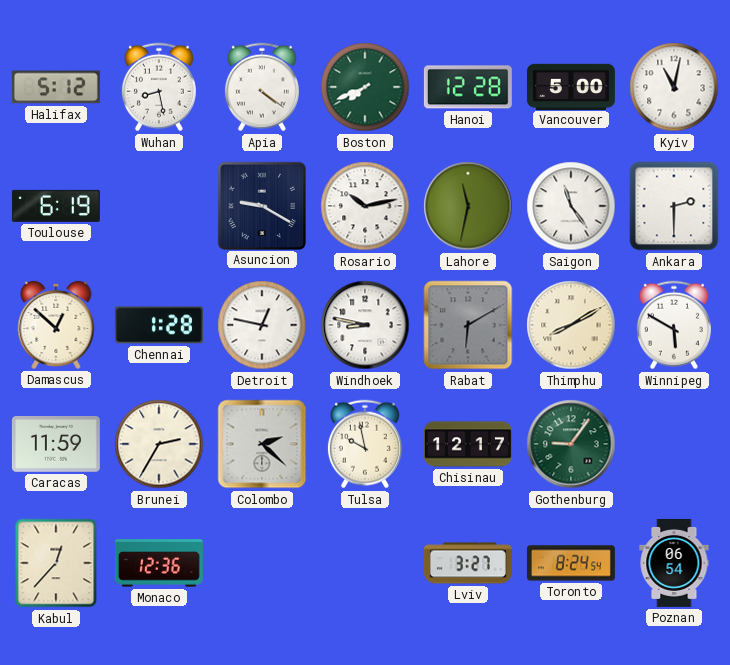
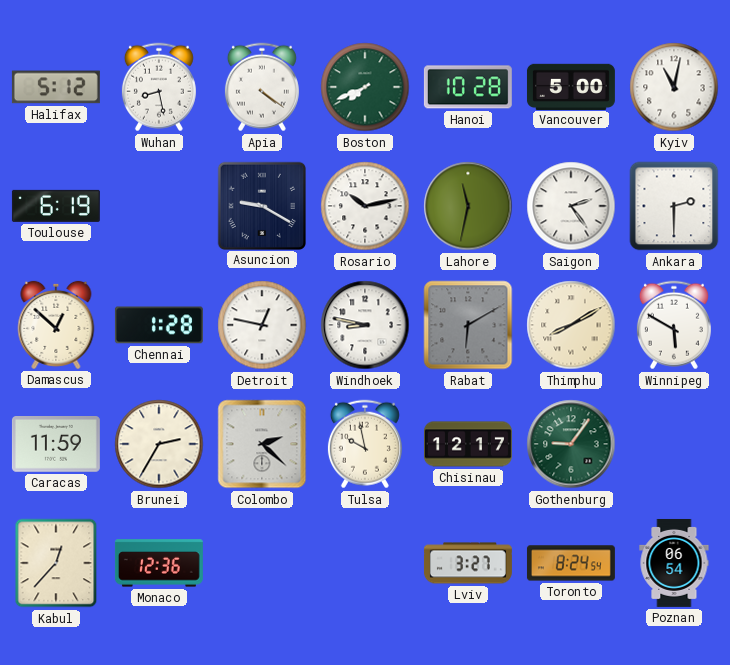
Hanoi: 12:28 -> 10:28 (468, 87)
Saigon: 11:24 -> 2:24 (571, 206)
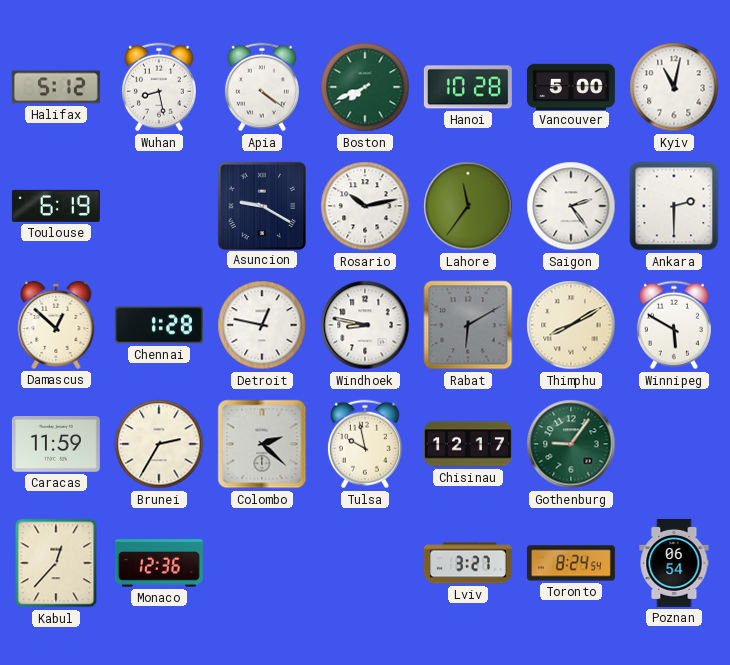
Lahore: 11:32 -> 11:36 (468, 206)
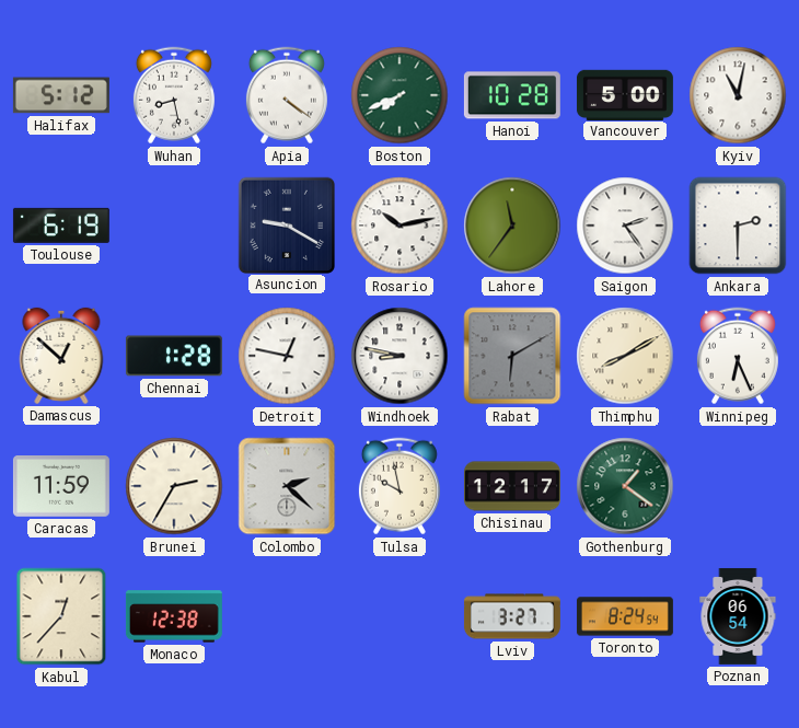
Winnipeg: 5:50 -> 6:26 (738, 356)
Gothenburg: 9:06 -> 1:21 (625, 486)
Monaco: 12:36 -> 12:38 (174, 616)
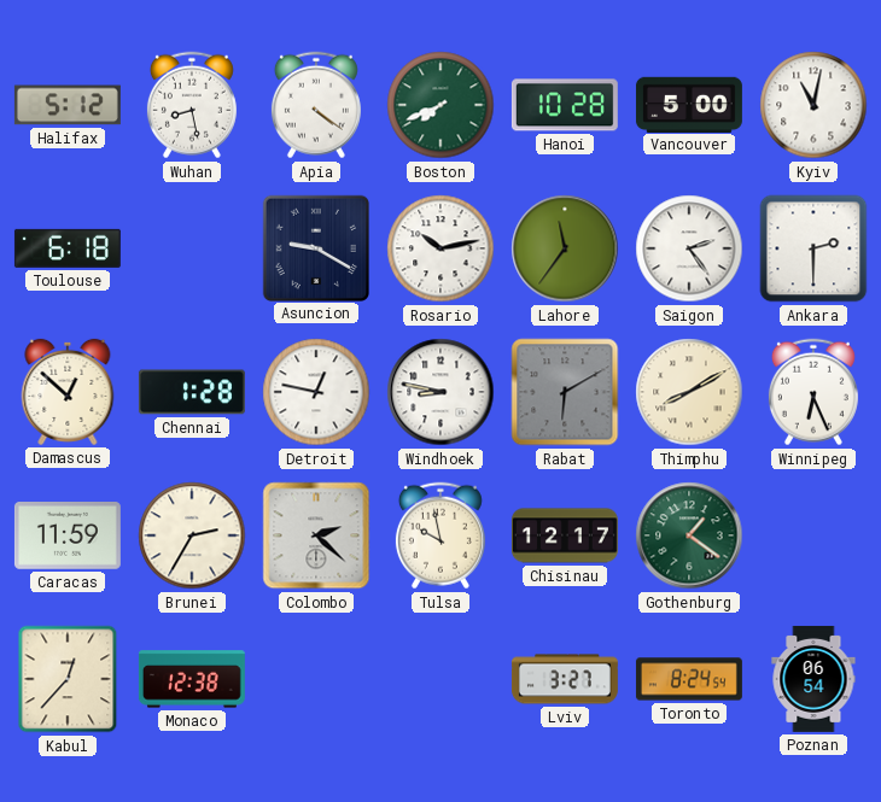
Toulouse: 6:19 -> 6:18 (68, 248)
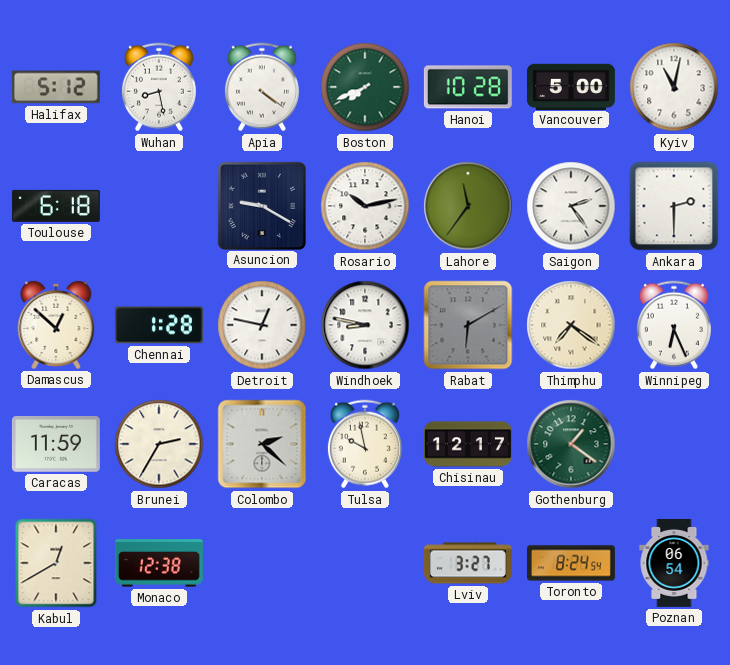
Thimphu: 8:10 -> 7:21 (571, 325)
Kabul: 12:37 -> 12:40 (56, 563)
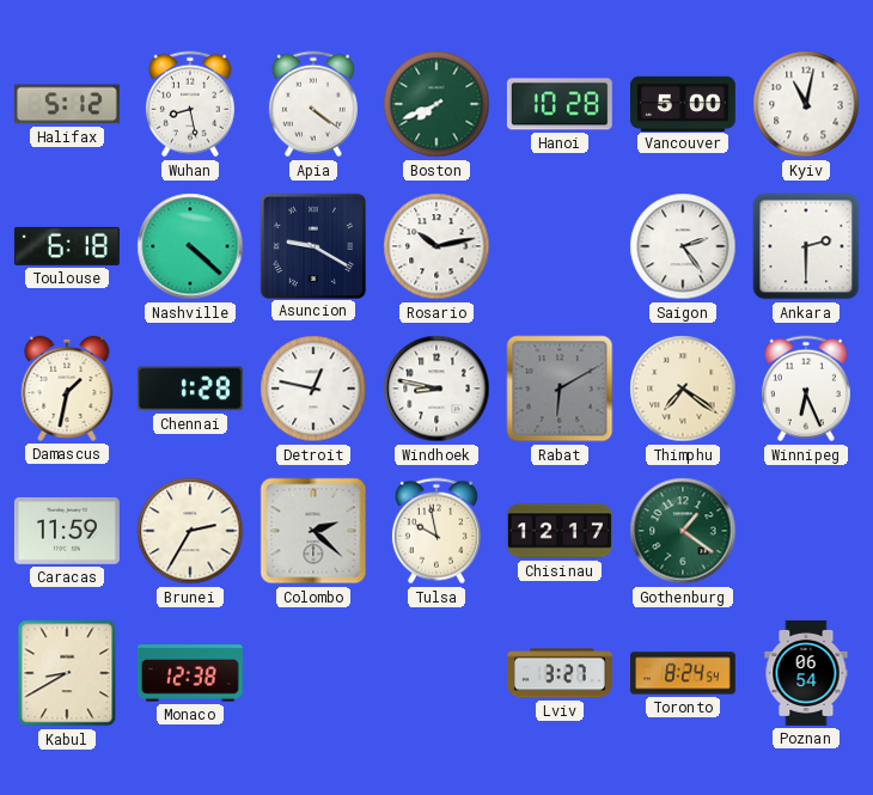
Nashville: none -> 4:22 (190, 246)
Lahore: 11:36 -> none (468, 206)
Damascus: 12:52 -> 1:32 (67, 389)
Kabul: 12:40 -> 8:40 (67, 673)
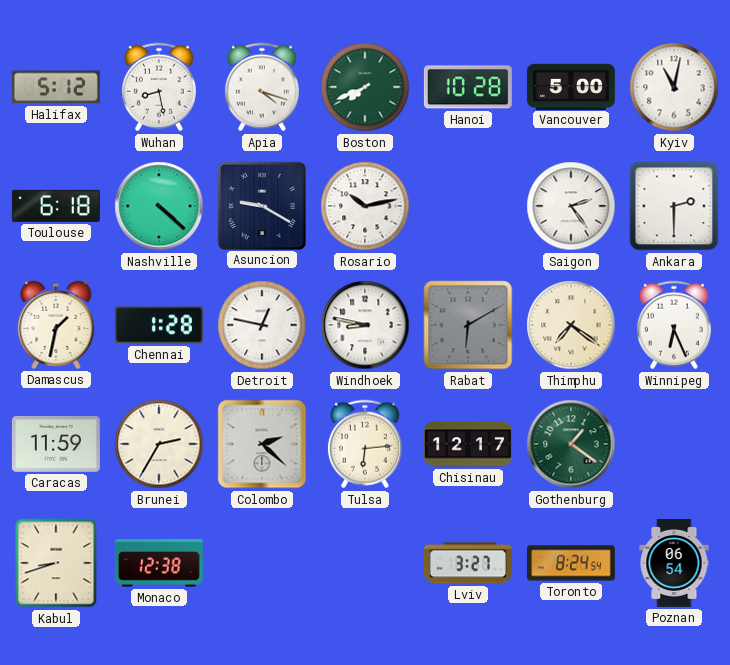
Apia: 4:21 -> 4:18 (262, 87)
Tulsa: 9:58 -> 6:14 (365, 444)
Kabul: 8:40 -> 8:42 (56, 563)
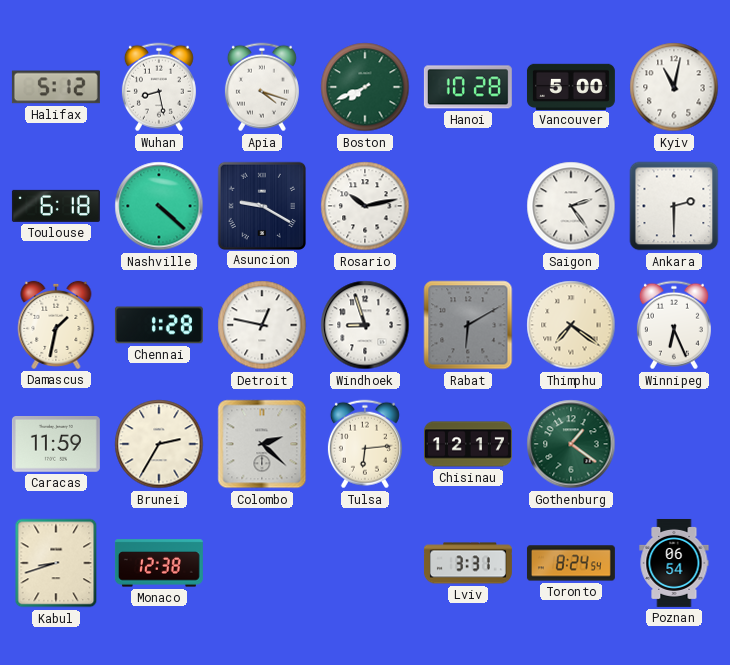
Windhoek: 8:47 -> 8:57 (365, 325)
Lviv: 3:27 -> 3:31 (468, 563)
